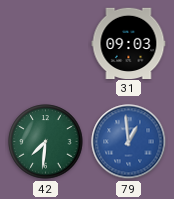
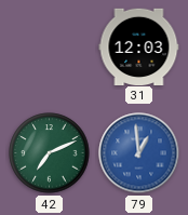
31: 09:03 -> 12:03 (139, 46)
42: 7:31 -> 7:11 (50, 153)
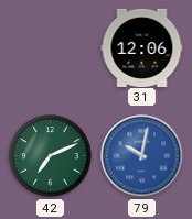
31: 12:03 -> 12:06 (142, 47)
79: 12:59 -> 10:02 (142, 156)
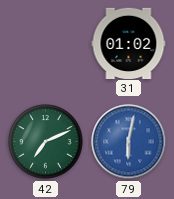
31: 12:06 -> 01:02 (129, 43)
79: 10:02 -> 6:02 (129, 142)
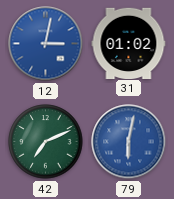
12: none -> 3:02 (46, 44)
